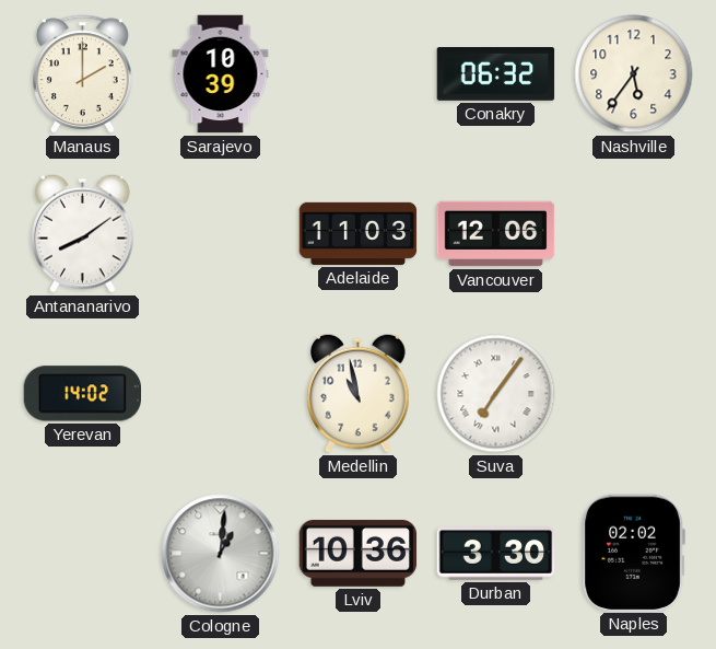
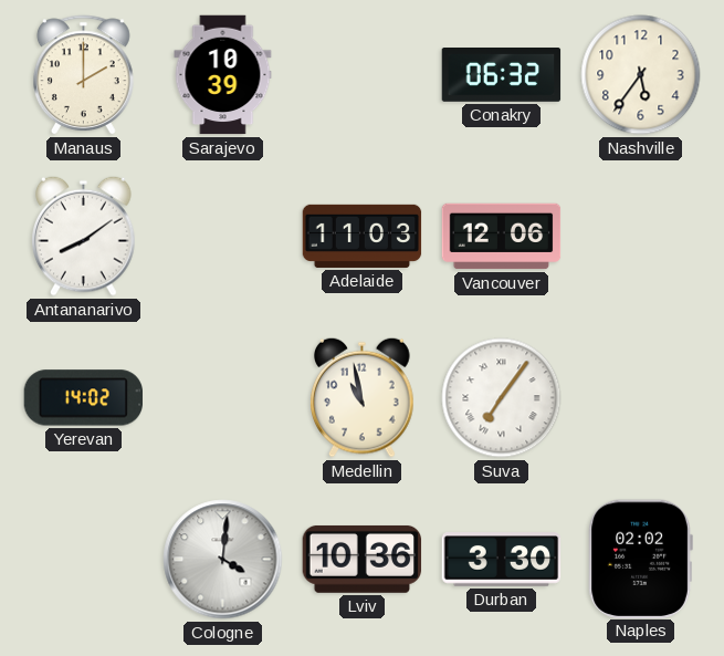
Cologne: 1:01 -> 4:01 (223, 560)
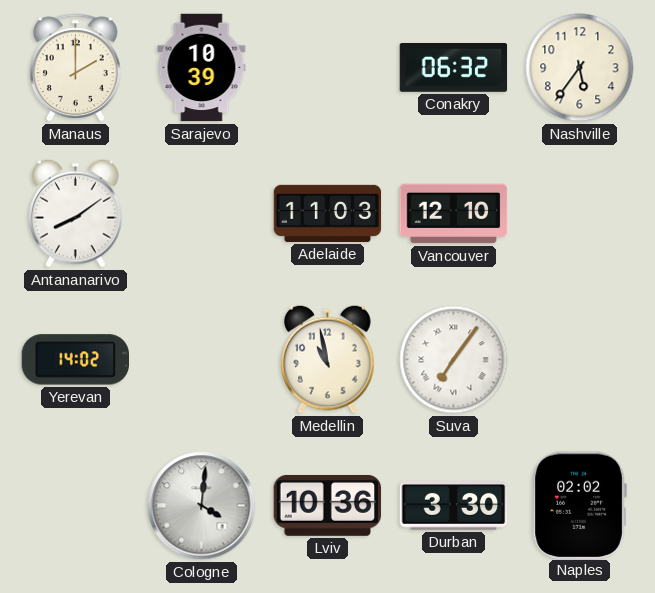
Vancouver: 12:06 -> 12:10 (454, 214)
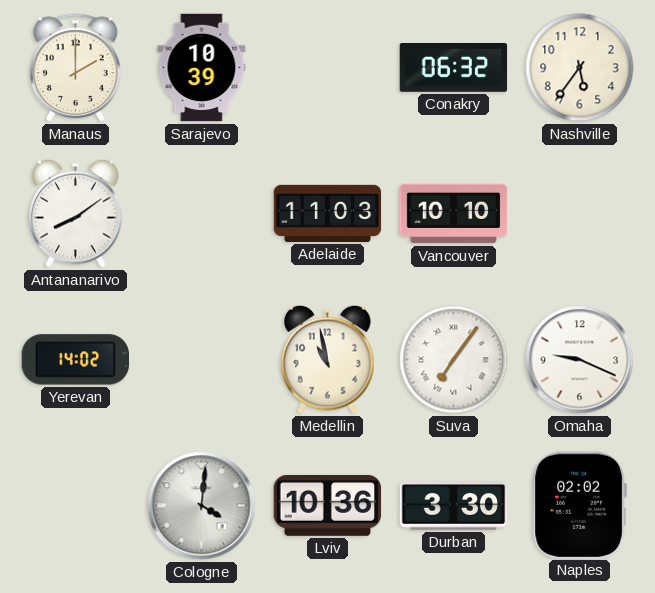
Vancouver: 12:10 -> 10:10 (454, 214)
Omaha: none -> 9:19 (580, 360)
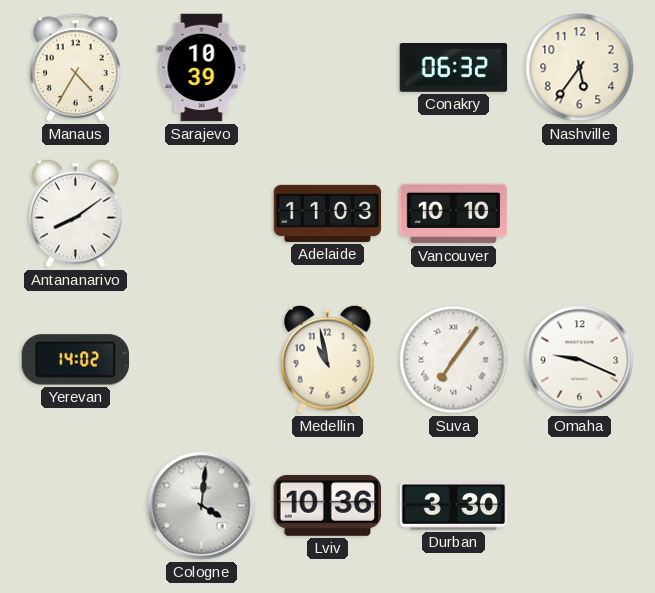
Manaus: 2:00 -> 4:35 (75, 68)
Naples: 02:02 -> none (579, 505)
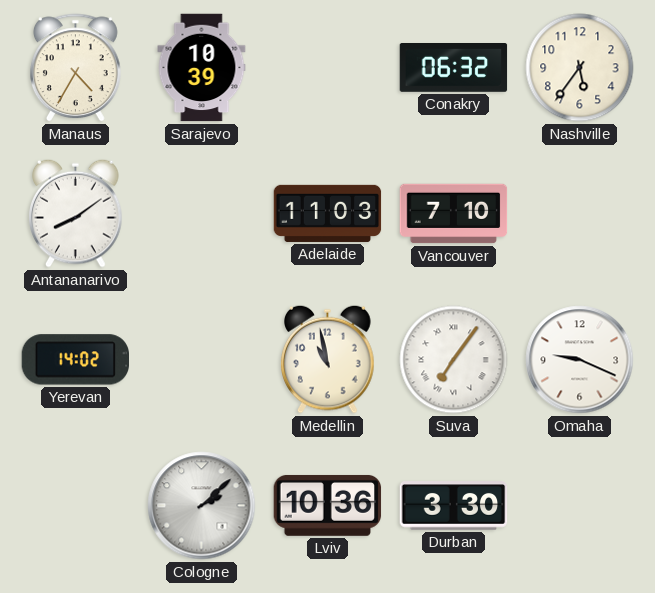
Vancouver: 10:10 -> 7:10 (454, 214)
Cologne: 4:01 -> 2:08 (202, 506)
